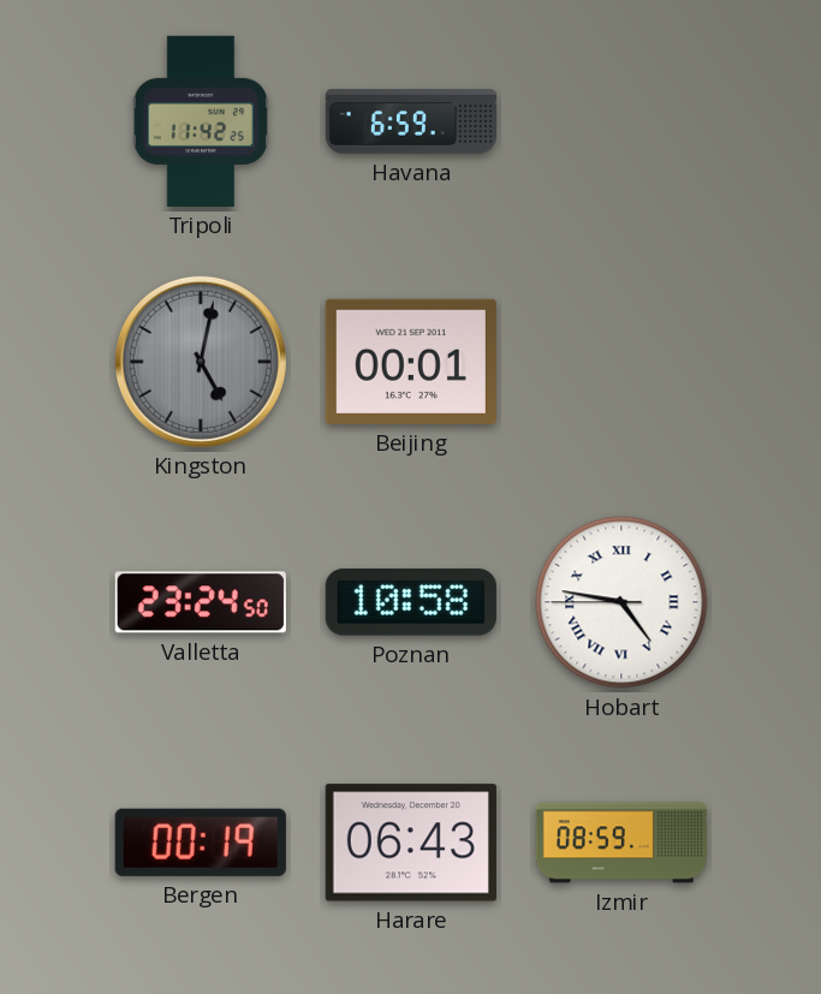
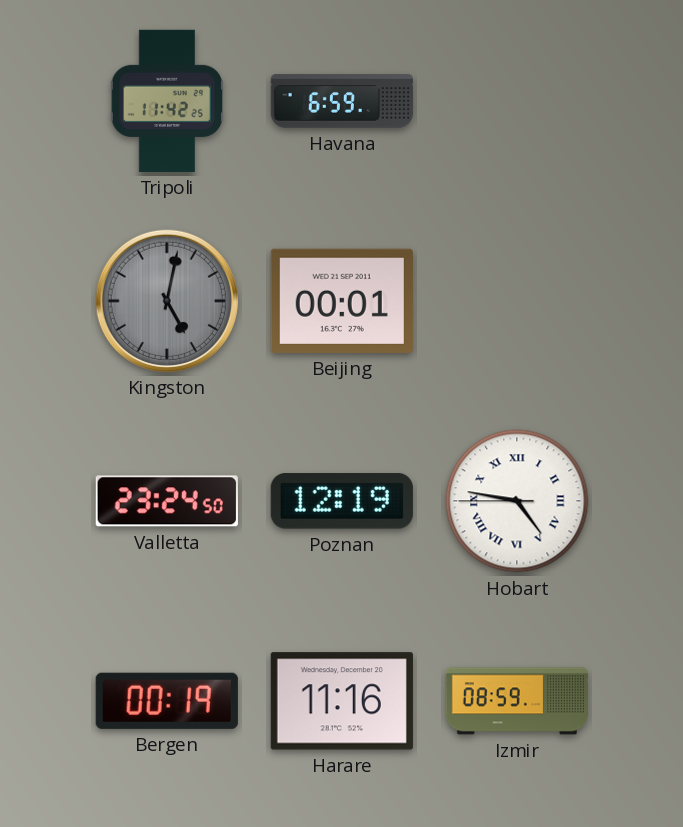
Poznan: 10:58 -> 12:19 (342, 501)
Harare: 06:43 -> 11:16 (342, 701)
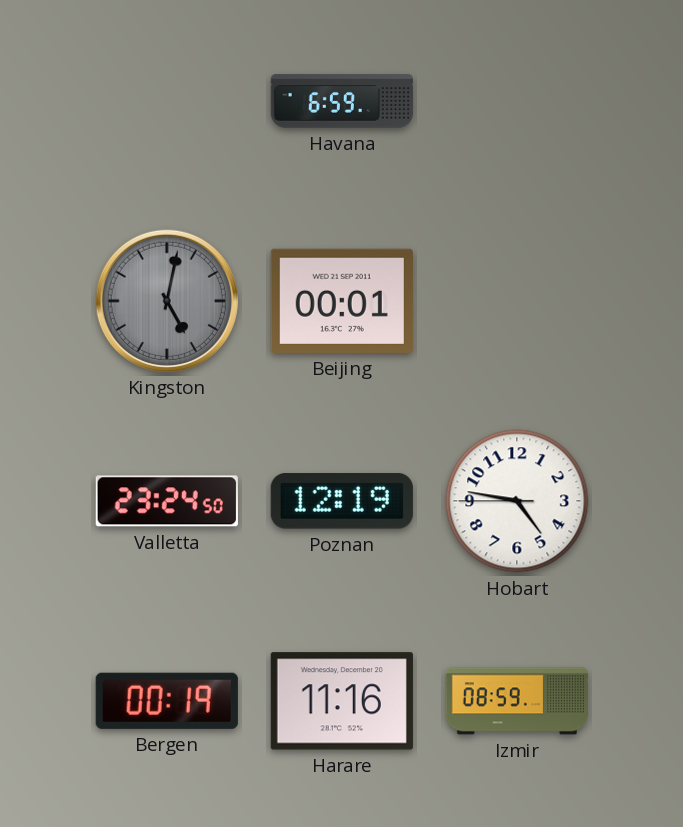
Tripoli: 11:42 -> none (167, 101)
Hobart numerals: Roman -> Arabic (517, 501)
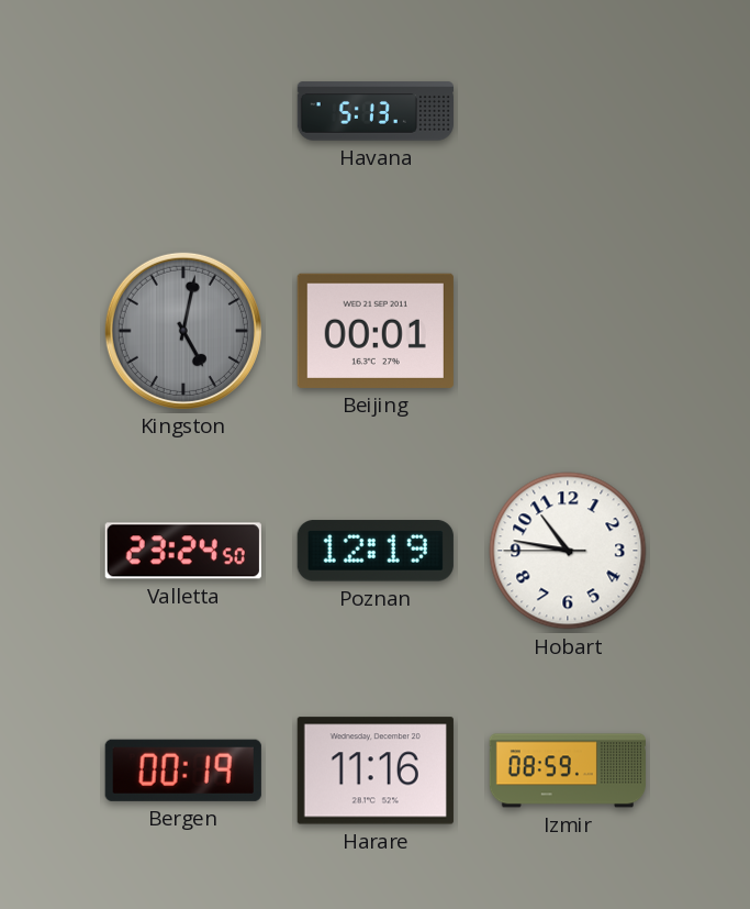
Havana: 6:59 -> 5:13 (374, 111)
Hobart: 4:46 -> 10:46 (568, 551)
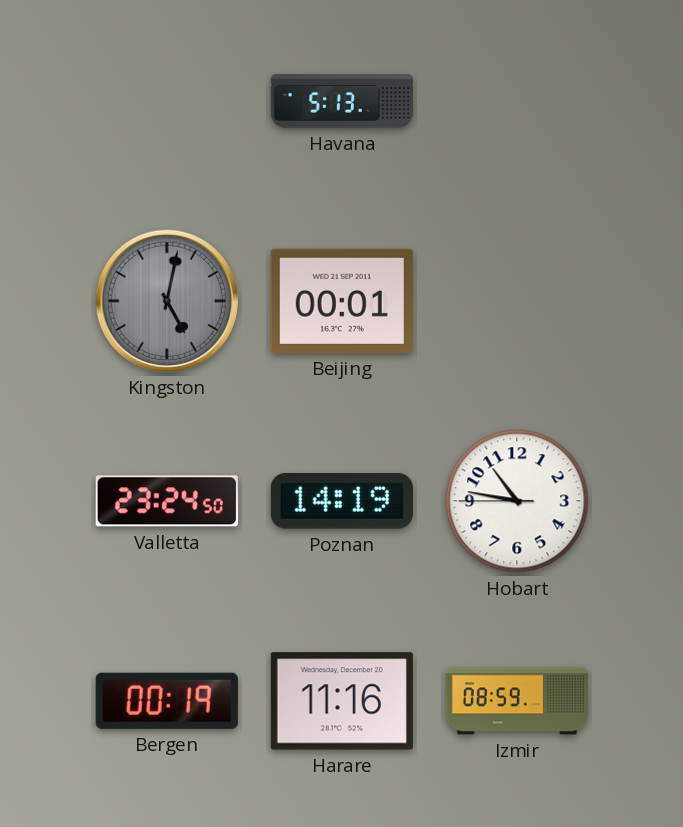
Poznan: 12:19 -> 14:19 (342, 501)
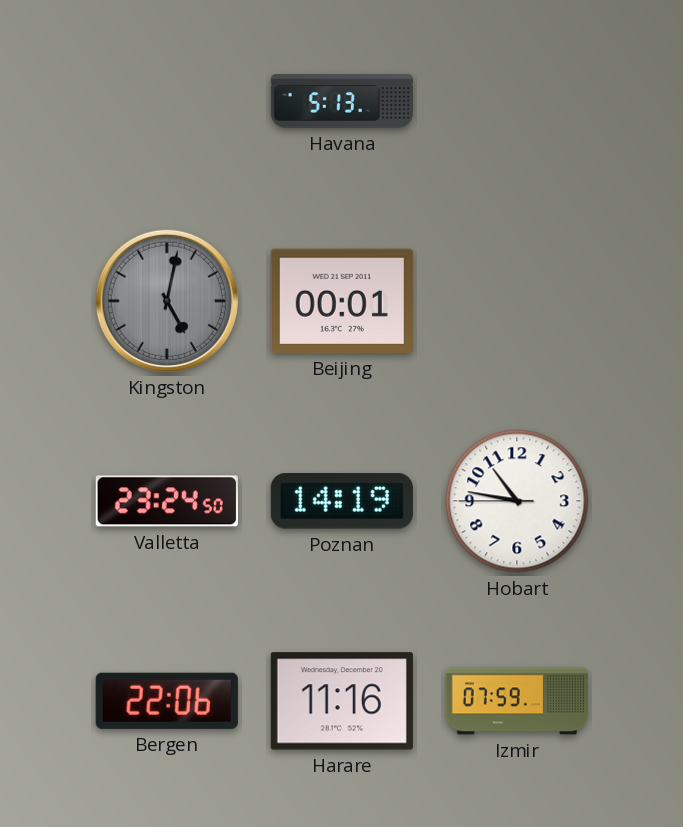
Bergen: 00:19 -> 22:06 (167, 701)
Izmir: 08:59 -> 07:59 (517, 701)
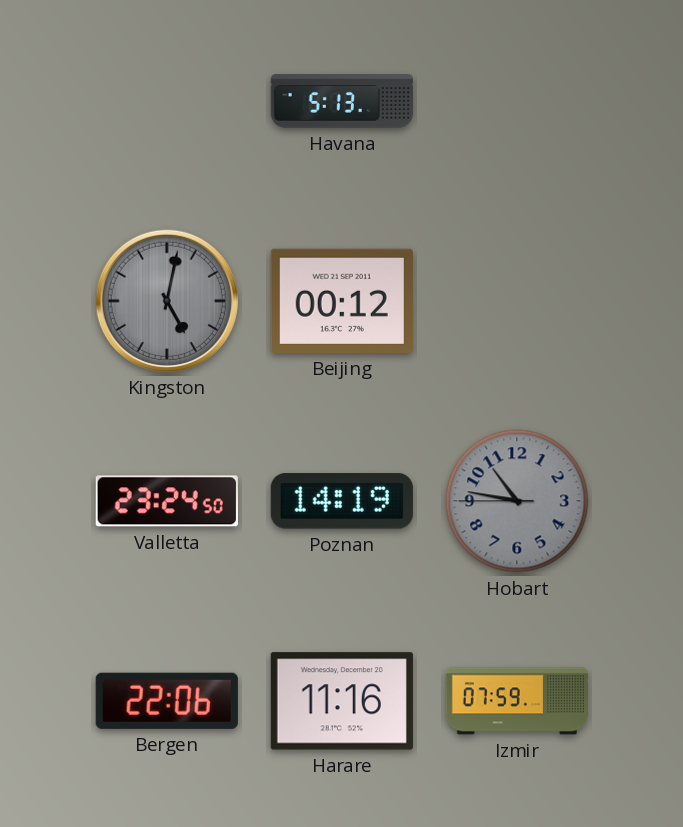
Beijing: 00:01 -> 00:12 (342, 301)
Hobart dial: white -> grey (517, 501)
